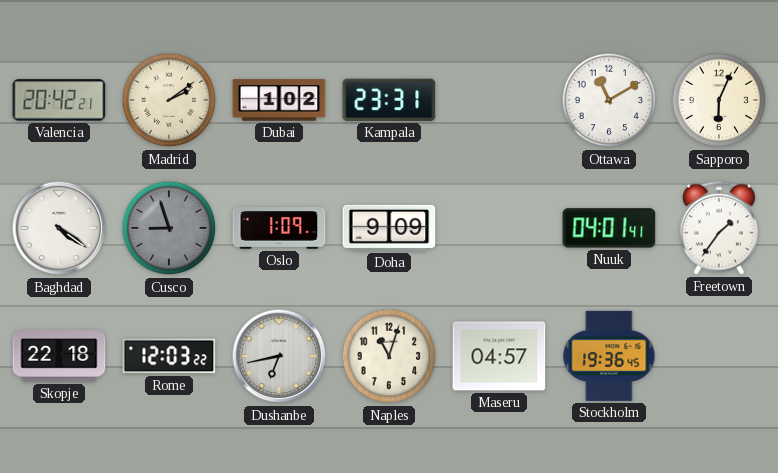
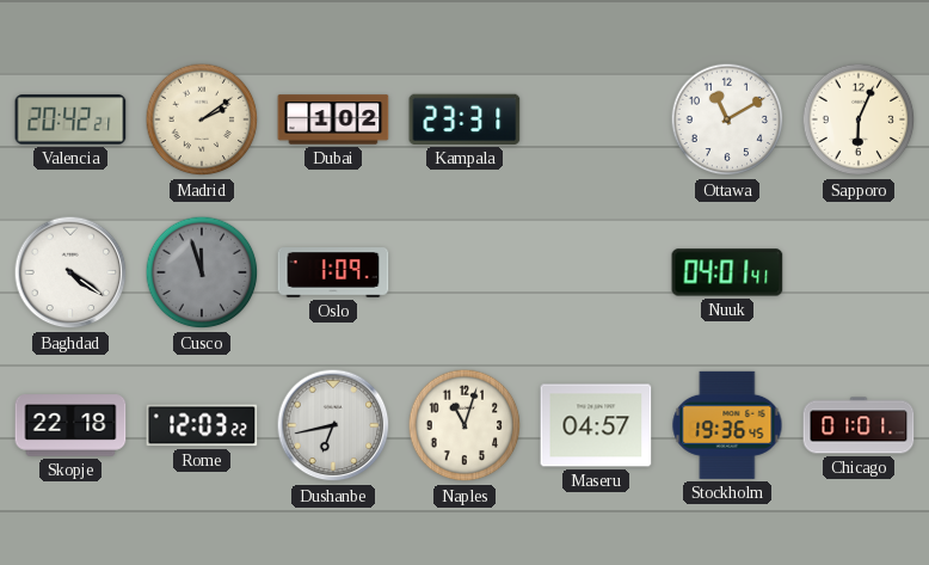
Cusco: 8:57 -> 11:57 (202, 272)
Doha: 9:09 -> none (389, 228)
Freetown: 1:36 -> none (719, 228)
Chicago: none -> 01:01 (859, 425)
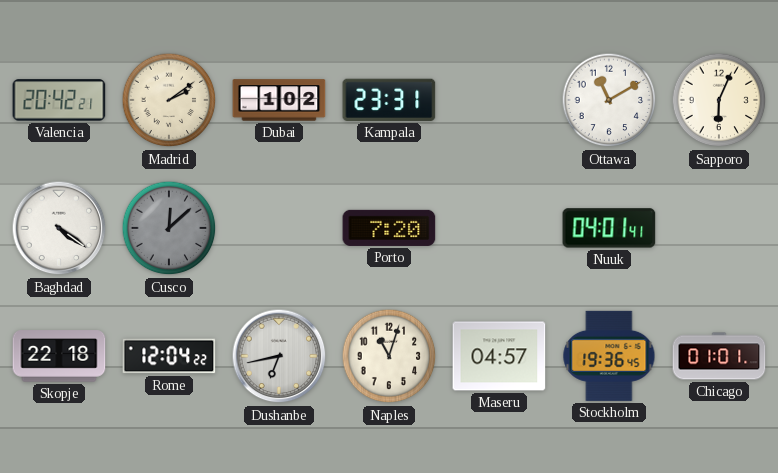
Cusco: 11:57 -> 12:08 (169, 228)
Oslo: 1:09 -> none (333, 272)
Porto: none -> 7:20 (389, 228)
Rome: 12:03 -> 12:04 (169, 356)
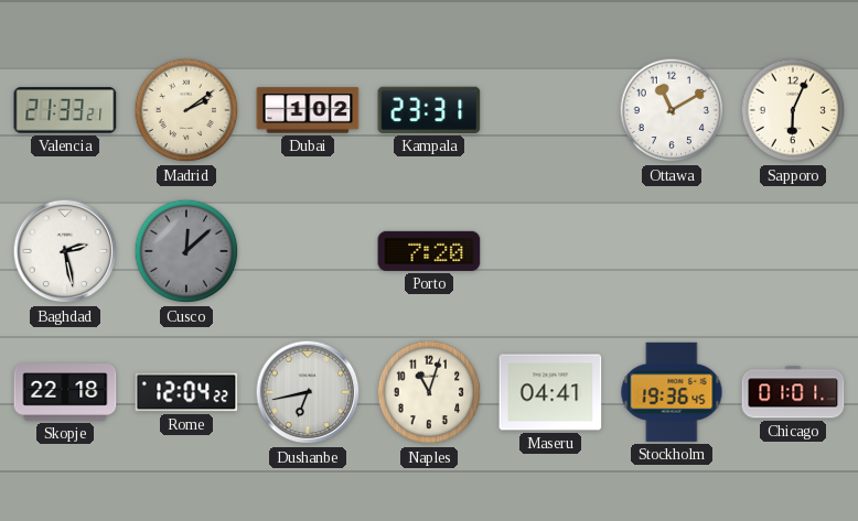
Valencia: 20:42 -> 21:33 (65, 110)
Baghdad: 4:21 -> 2:28 (65, 251)
Nuuk: 04:01 -> none (609, 228)
Maseru: 04:57 -> 04:41 (550, 392)
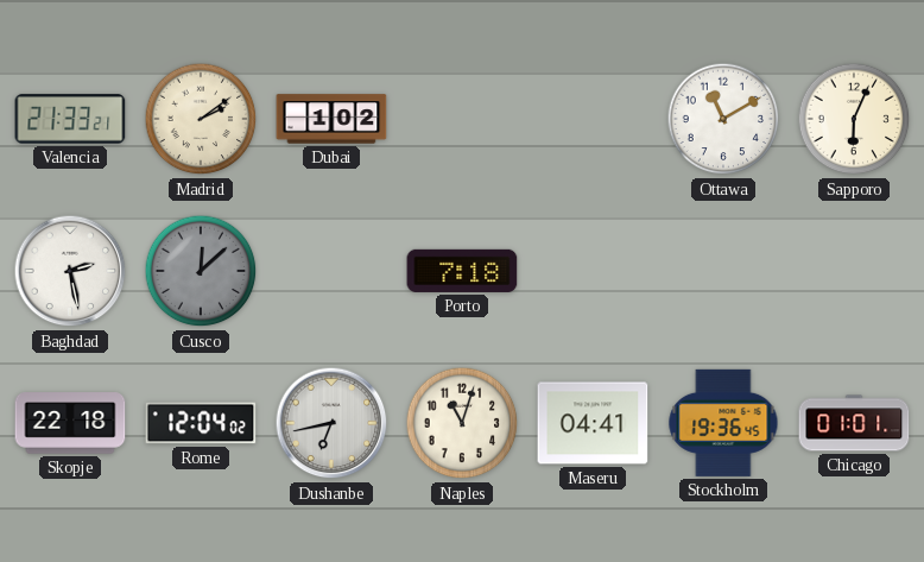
Kampala: 23:31 -> none (429, 110)
Porto: 7:20 -> 7:18 (462, 271)
Rome: 12:04:22 -> 12:04:02 (201, 423)
